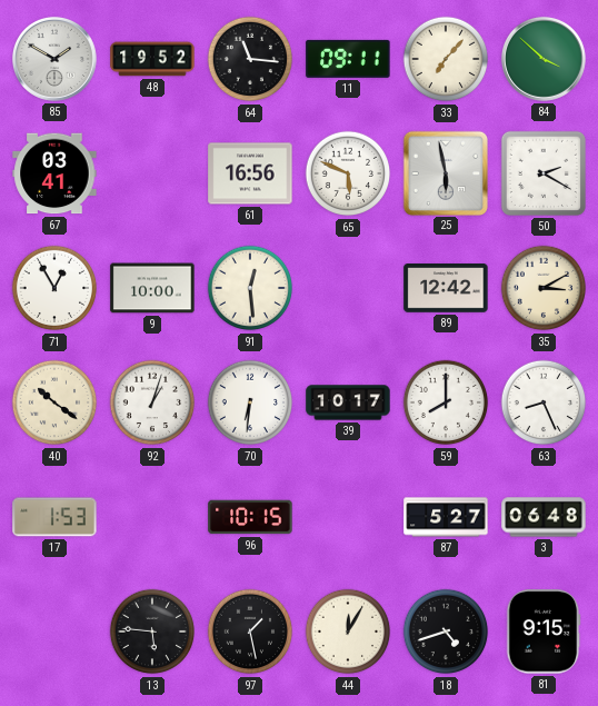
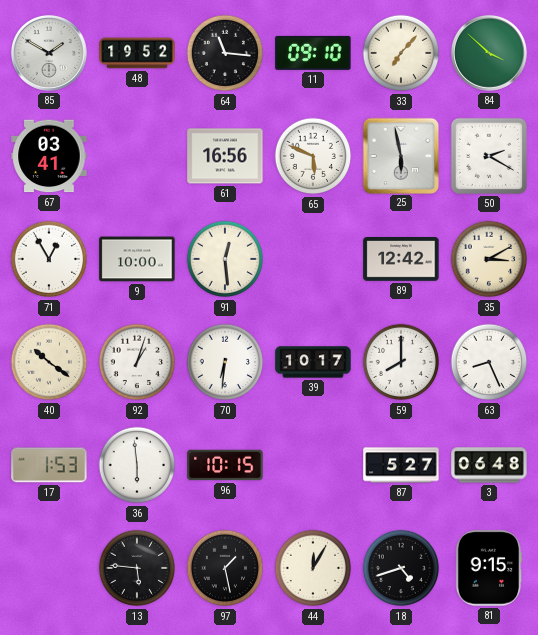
11: 09:11 -> 09:10 (313, 53)
36: none -> 5:59 (137, 465)
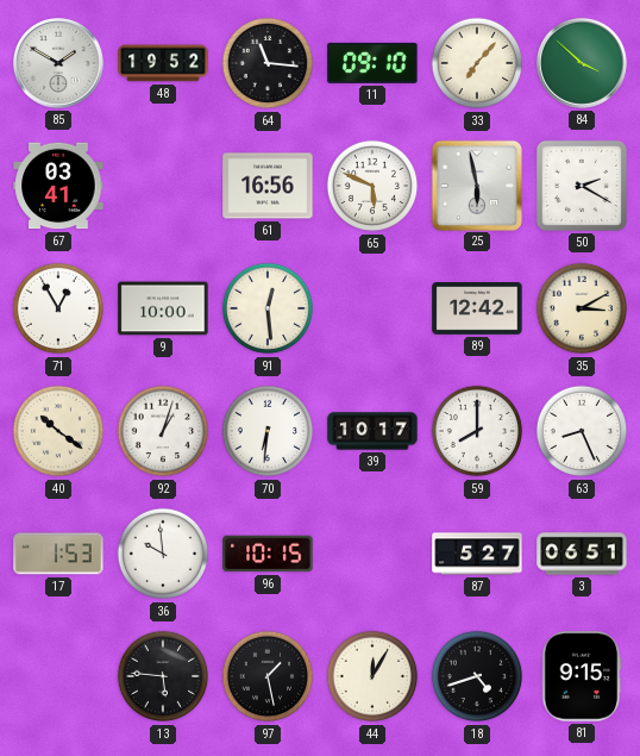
36: 5:59 -> 9:59 (163, 554)
3: 06:48 -> 06:51 (582, 554)
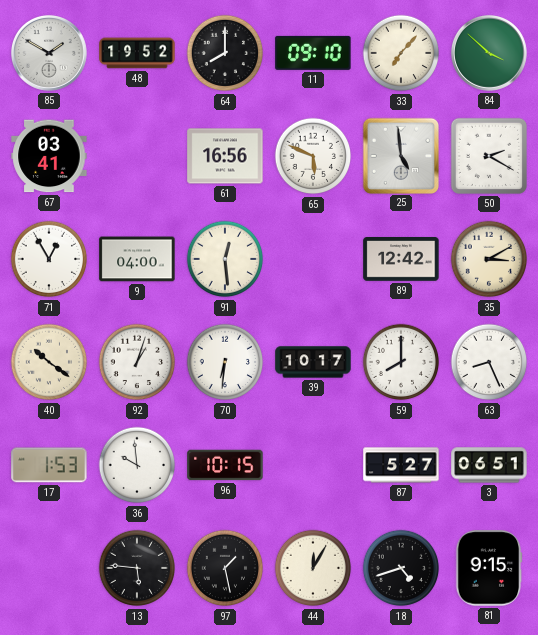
64: 11:16 -> 8:00 (225, 53)
25: 5:58 -> 4:59 (400, 155)
9: 10:00 -> 04:00 (137, 259)
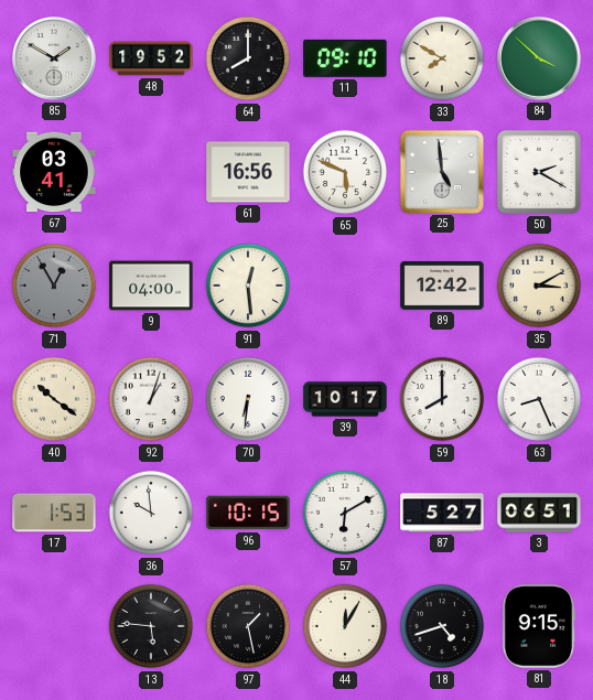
33: 7:07 -> 7:50 (442, 58)
71 dial: white -> grey (54, 286)
57: none -> 6:10 (345, 513)
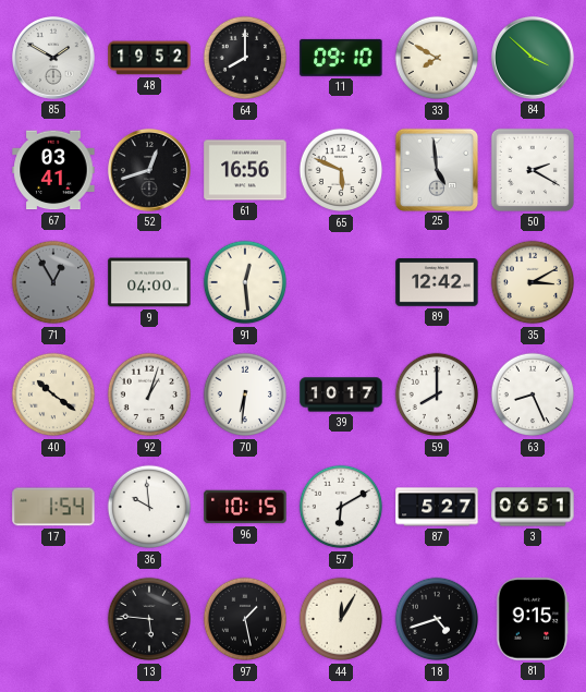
52: none -> 12:42 (149, 170)
17: 1:53 -> 1:54 (53, 507)
